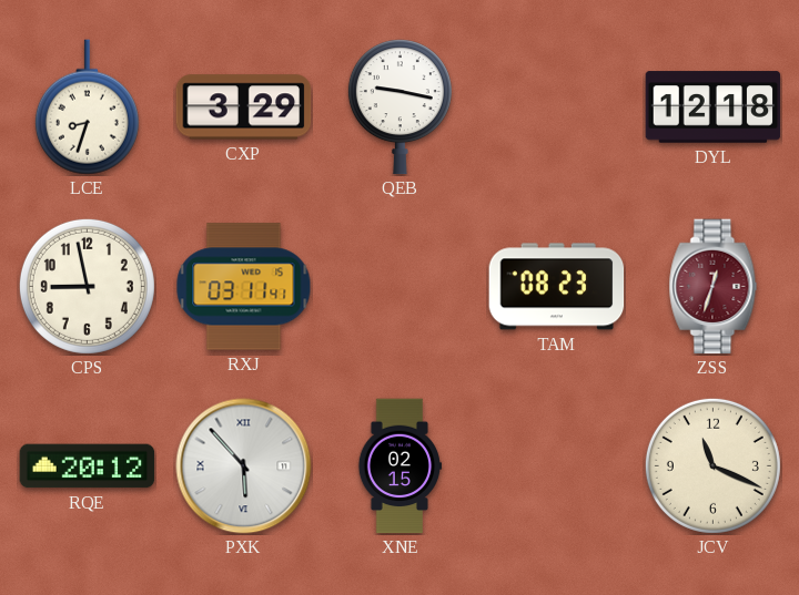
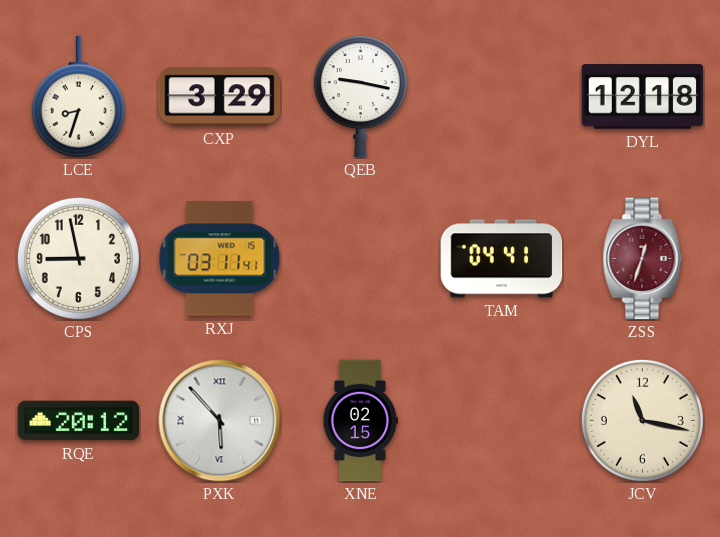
TAM: 08:23 -> 04:41 (502, 259)
JCV: 11:19 -> 11:17 (642, 420)
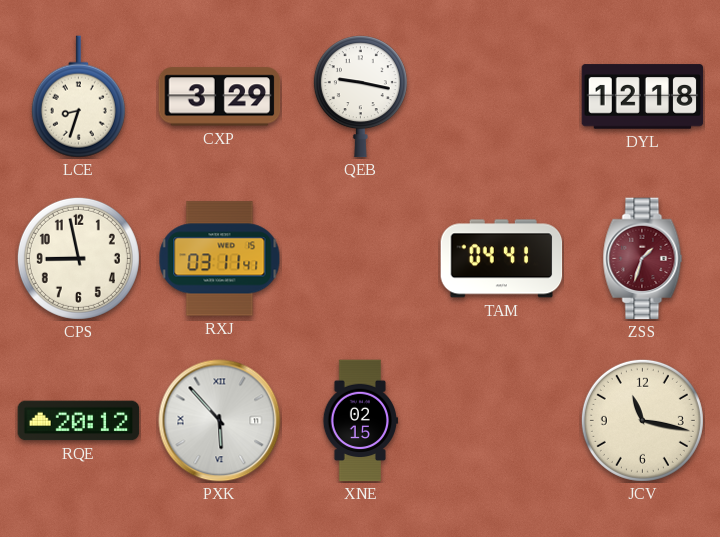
ZSS: 12:33 -> 1:33 (643, 259)
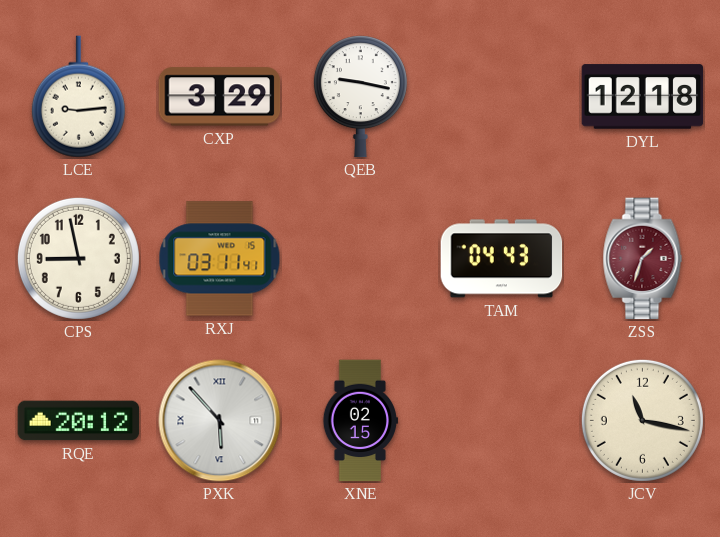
LCE: 8:33 -> 9:14 (78, 97)
TAM: 04:41 -> 04:43 (502, 259)
